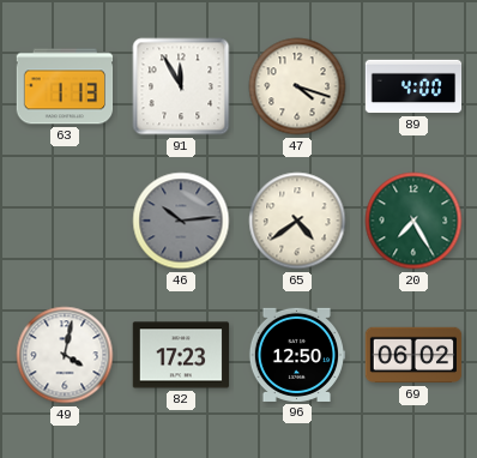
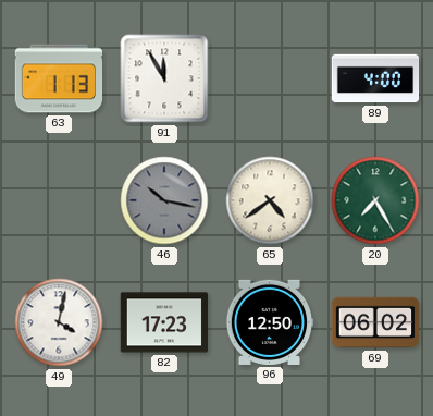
47: 4:18 -> none (297, 86)
46: 10:14 -> 10:17 (164, 200)
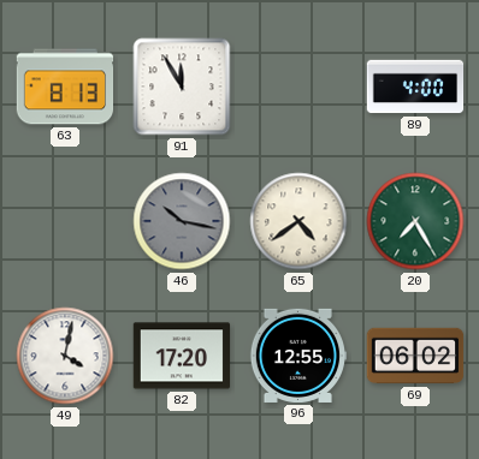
63: 1:13 -> 8:13 (65, 87)
82: 17:23 -> 17:20 (182, 356)
96: 12:50 -> 12:55 (298, 356)
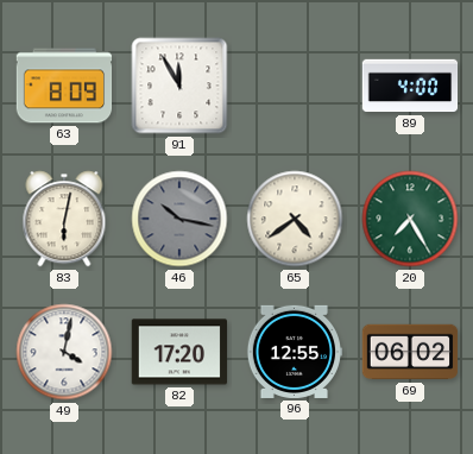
63: 8:13 -> 8:09 (64, 86)
83: none -> 6:02 (64, 219)
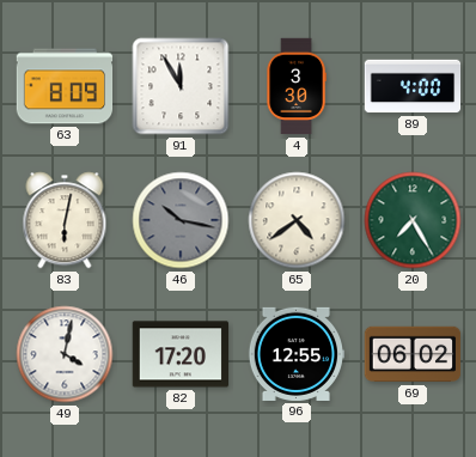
4: none -> 3:30 (297, 86)
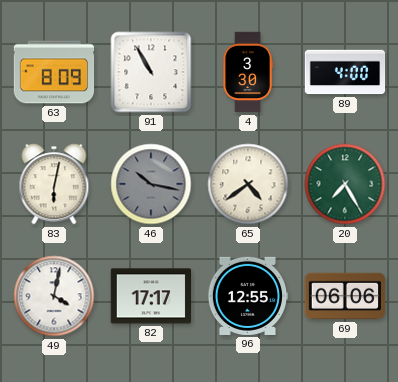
91: 11:55 -> 10:55 (151, 72)
82: 17:20 -> 17:17 (151, 296)
69: 06:02 -> 06:06 (345, 296)
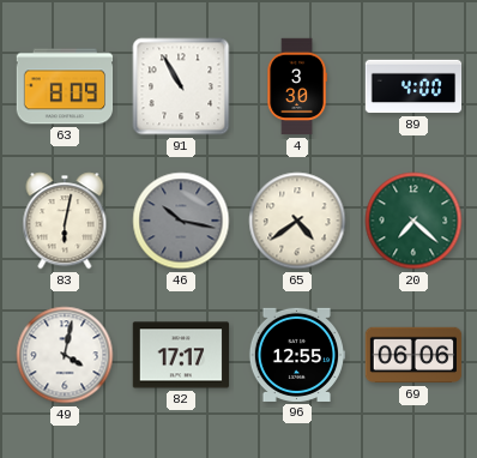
20: 7:25 -> 7:22 (413, 221)
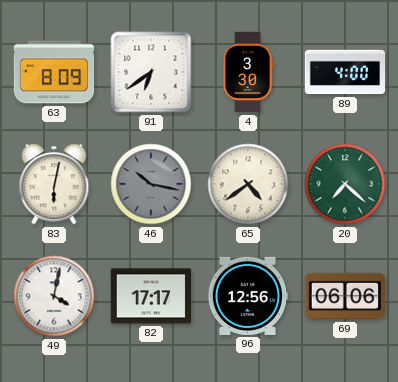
91: 10:55 -> 6:39 (151, 72)
96: 12:55 -> 12:56 (248, 296)
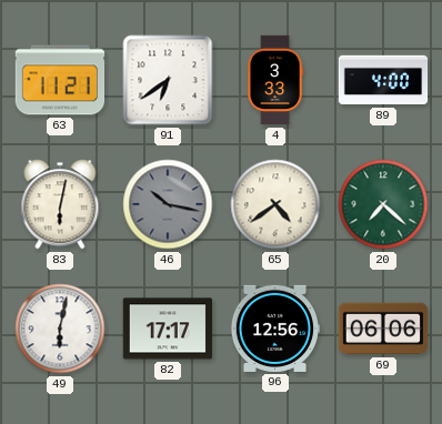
63: 8:09 -> 11:21 (60, 80)
4: 3:30 -> 3:33 (275, 80)
49: 4:02 -> 6:02 (60, 329)
